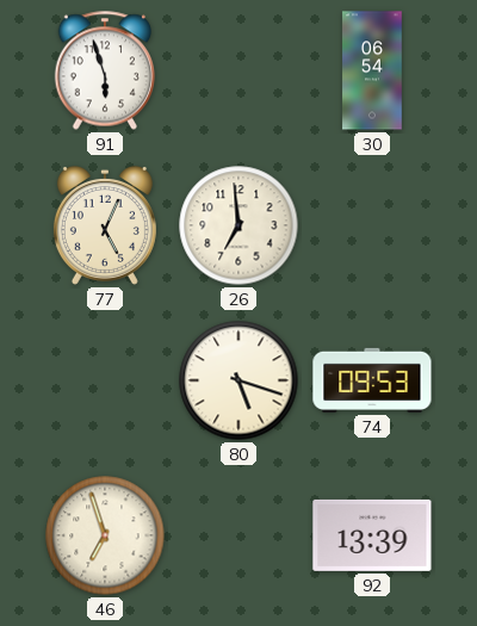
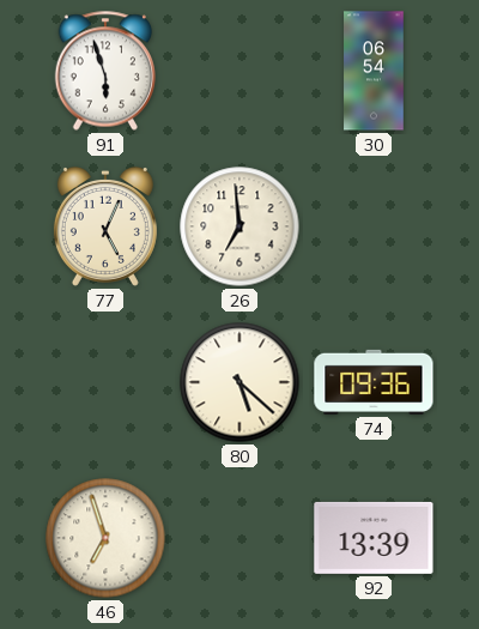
80: 5:18 -> 5:22 (239, 382)
74: 09:53 -> 09:36 (374, 382)
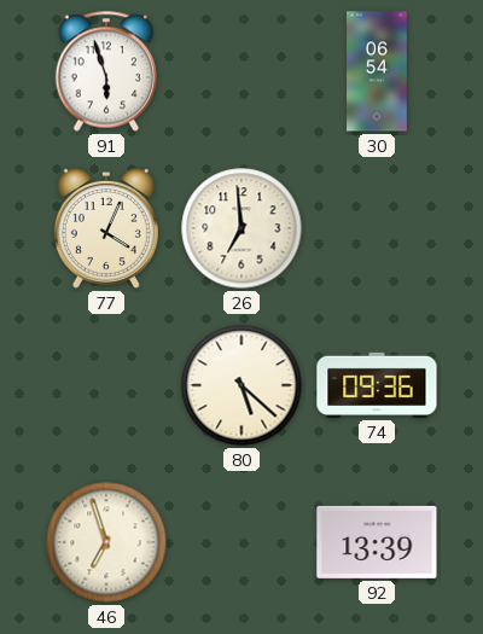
77: 5:04 -> 4:04 (106, 228)
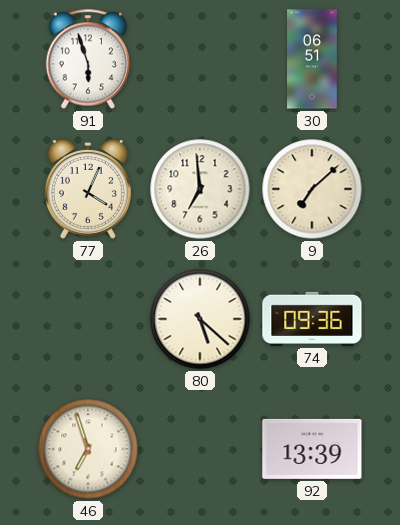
30: 06:54 -> 06:51 (312, 59)
9: none -> 7:08 (312, 189)
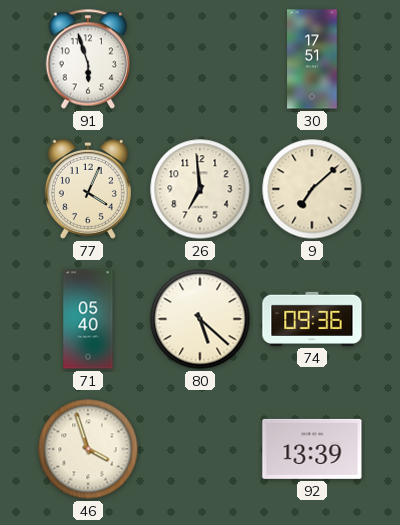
30: 06:51 -> 17:51 (312, 59)
71: none -> 05:40 (88, 319)
46: 6:57 -> 3:57 (88, 449)
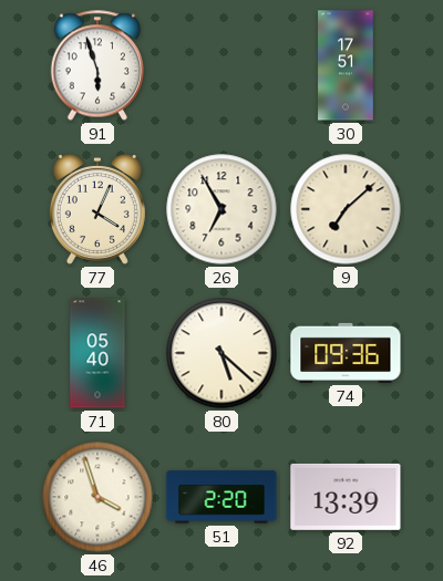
26: 6:59 -> 6:55 (221, 209)
51: none -> 2:20 (221, 497)
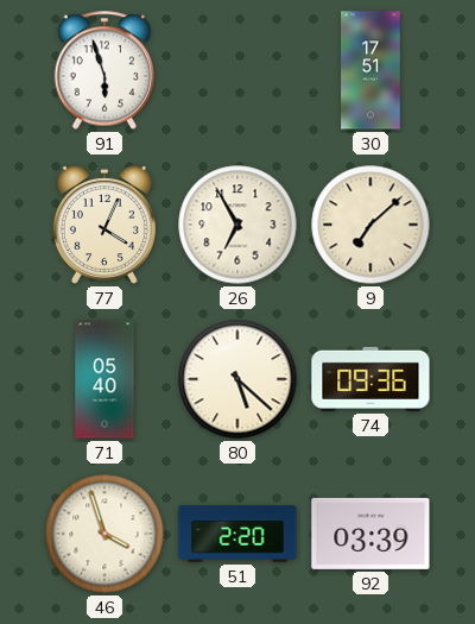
92: 13:39 -> 03:39 (370, 534)
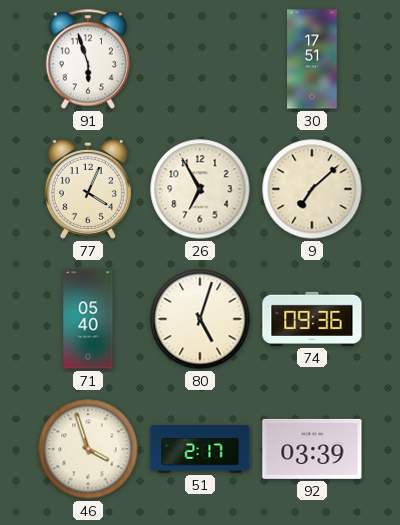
80: 5:22 -> 5:03 (200, 319)
51: 2:20 -> 2:17 (200, 449)
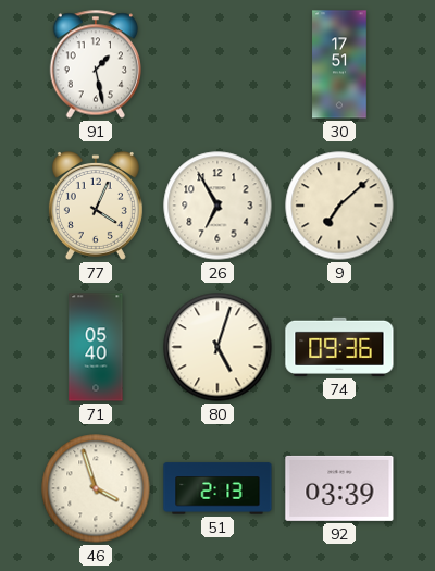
91: 5:57 -> 1:28 (95, 64)
51: 2:17 -> 2:13 (217, 488)
